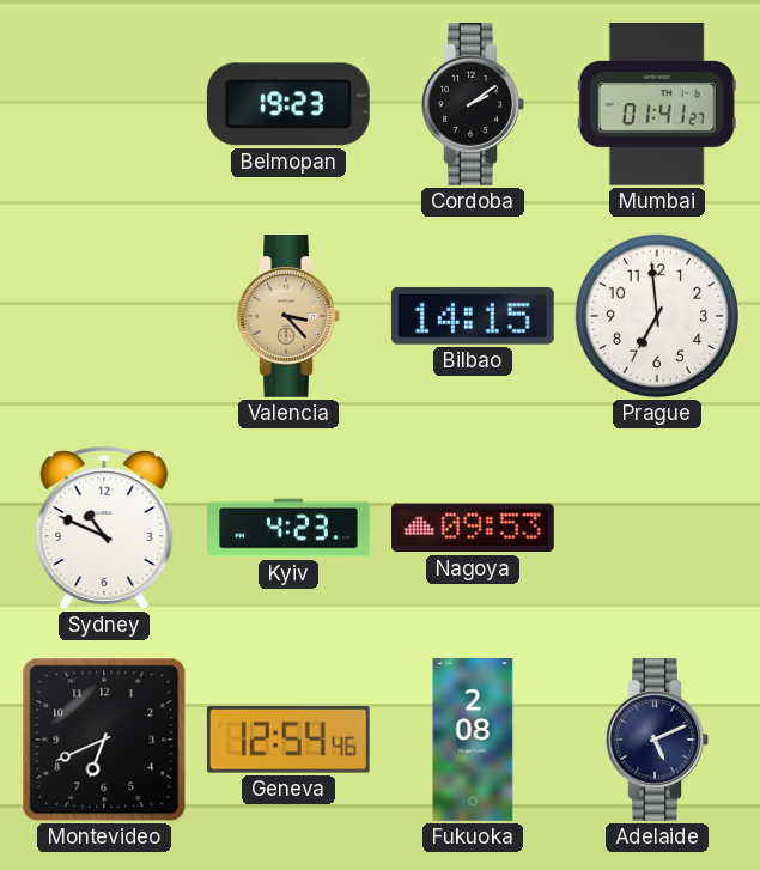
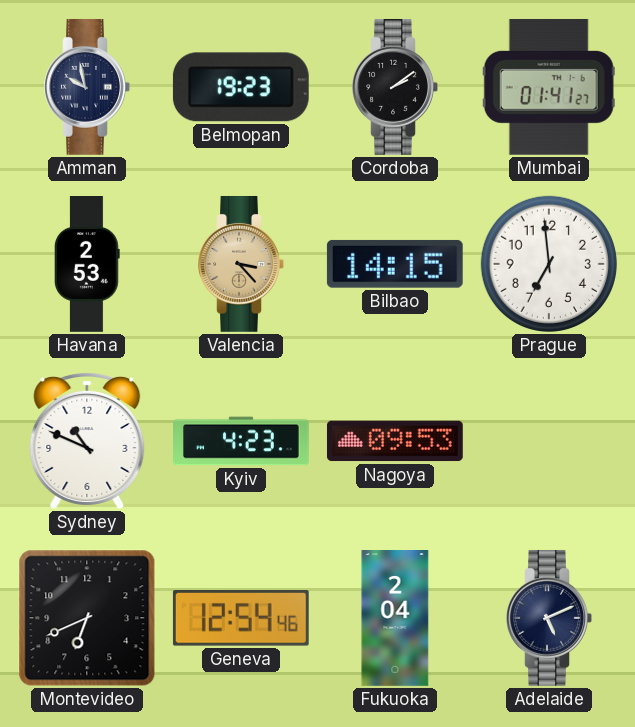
Amman: none -> 9:58 (87, 87)
Havana: none -> 2:53 (88, 265)
Fukuoka: 2:08 -> 2:04 (395, 619)
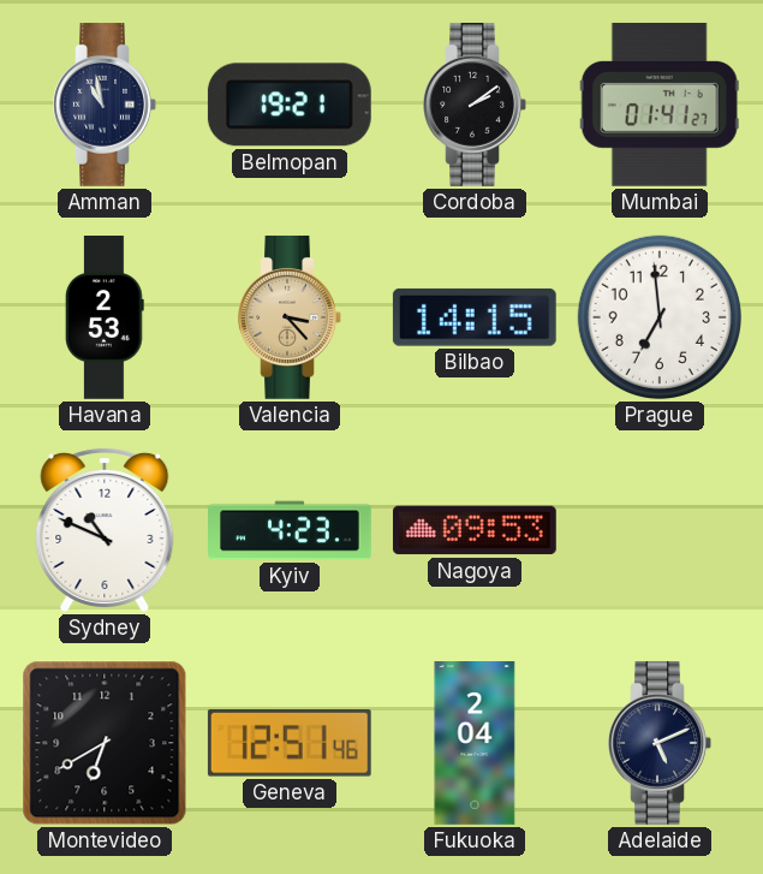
Amman: 9:58 -> 10:58 (105, 105)
Belmopan: 19:23 -> 19:21 (290, 105)
Montevideo: 6:41 -> 6:40 (105, 743)
Geneva: 12:54 -> 12:51 (290, 744)
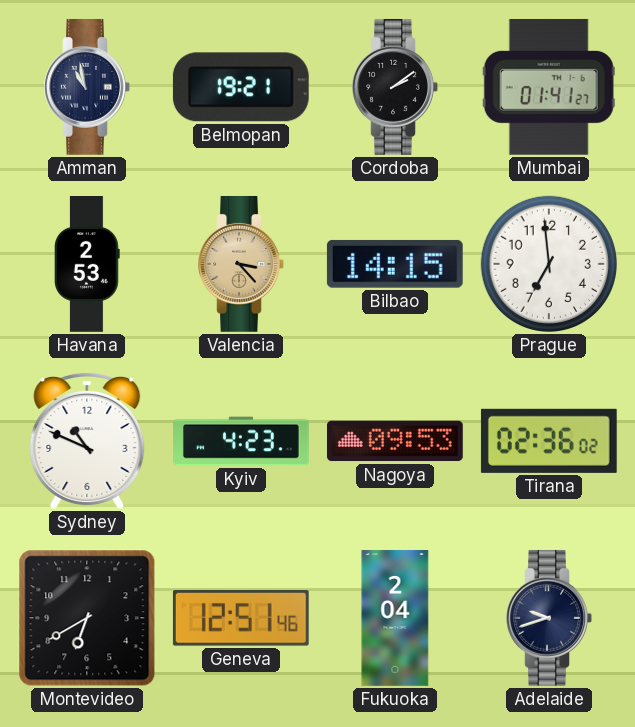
Tirana: none -> 02:36 (549, 441)
Adelaide: 5:11 -> 9:42 (549, 618)
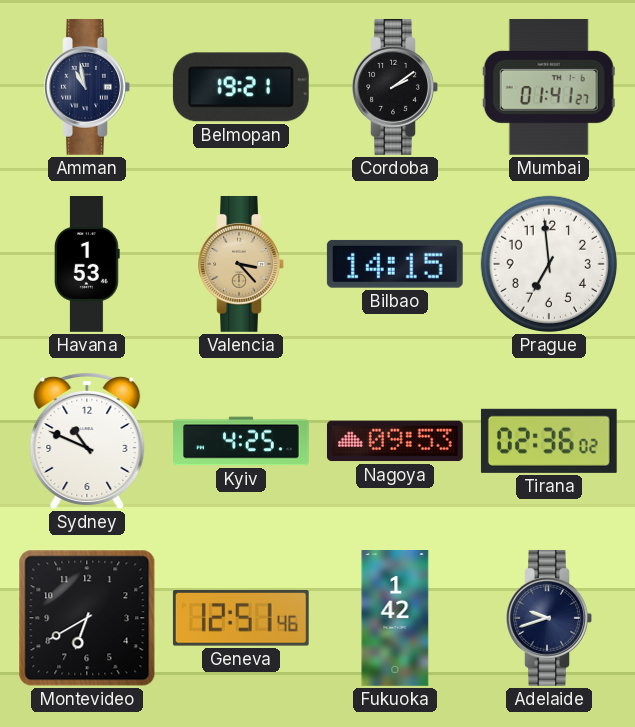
Havana: 2:53 -> 1:53 (88, 265)
Kyiv: 4:23 -> 4:25 (242, 441)
Fukuoka: 2:04 -> 1:42 (395, 619)
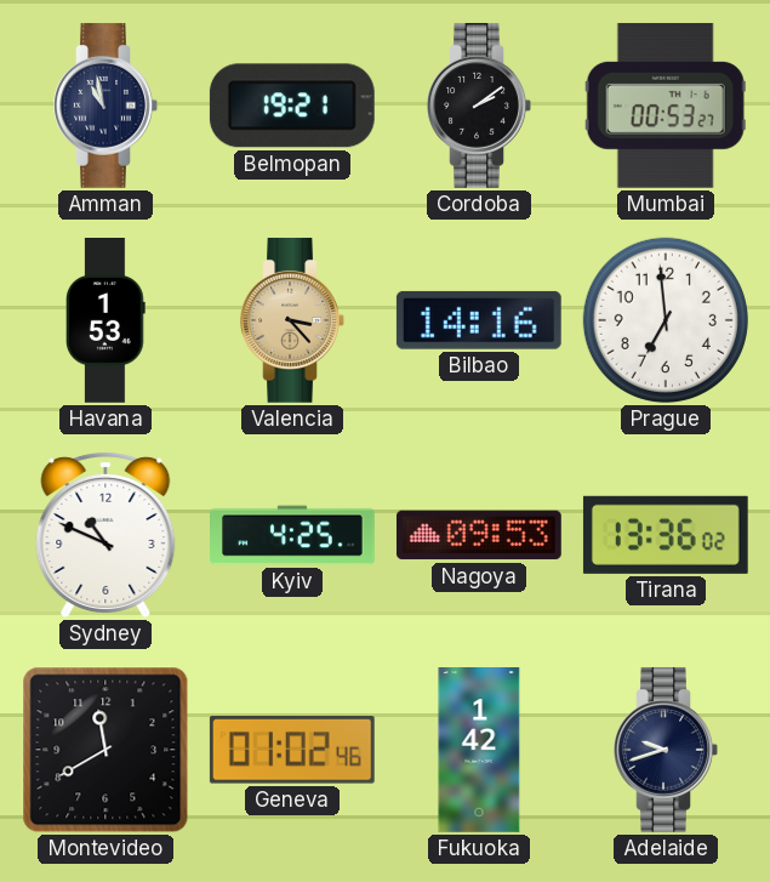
Mumbai: 01:41 -> 00:53 (666, 106)
Bilbao: 14:15 -> 14:16 (479, 320)
Tirana: 02:36 -> 13:36 (666, 535)
Montevideo: 6:40 -> 11:40 (105, 750)
Geneva: 12:51 -> 01:02 (292, 751)
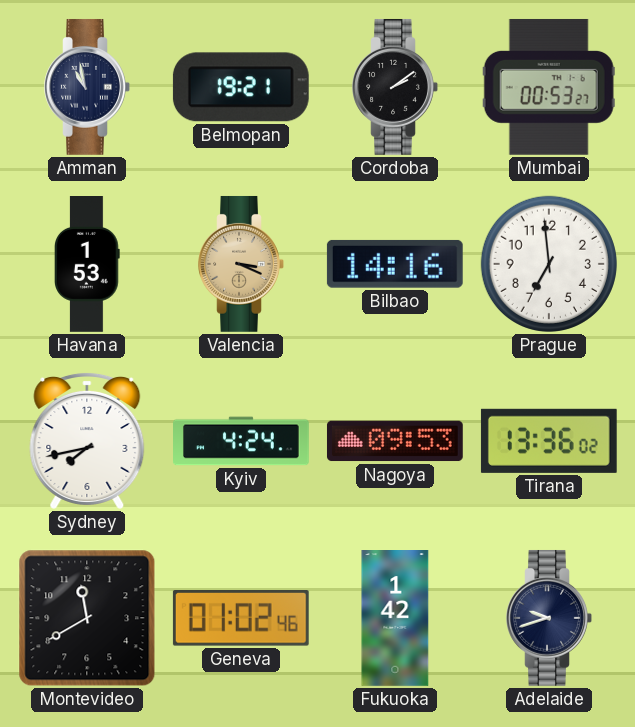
Valencia: 3:23 -> 3:19 (241, 264)
Sydney: 10:49 -> 7:43 (87, 440)
Kyiv: 4:25 -> 4:24 (242, 441)
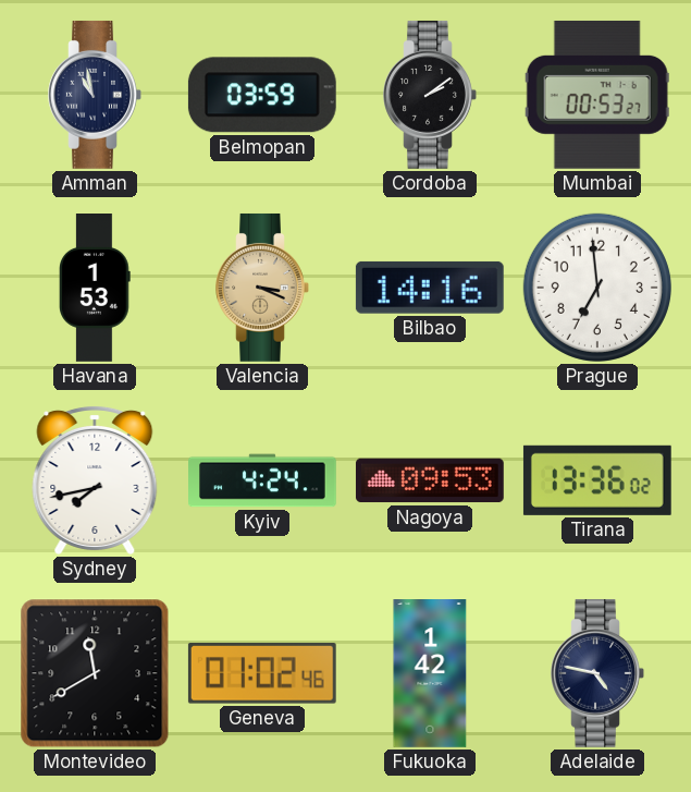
Belmopan: 19:21 -> 03:59 (262, 95)
Adelaide: 9:42 -> 4:47 (597, 673)
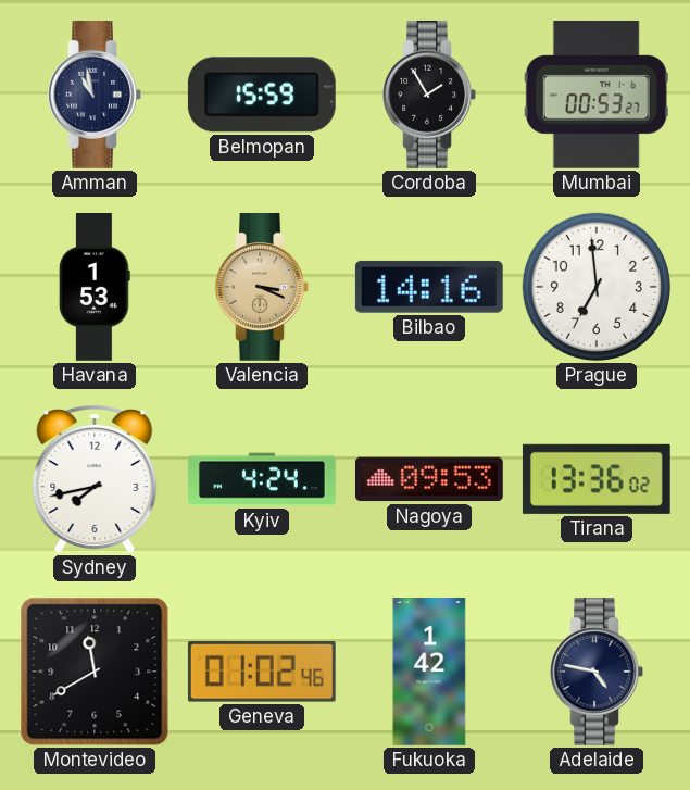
Belmopan: 03:59 -> 15:59 (262, 95)
Cordoba: 2:09 -> 1:55 (429, 95)
